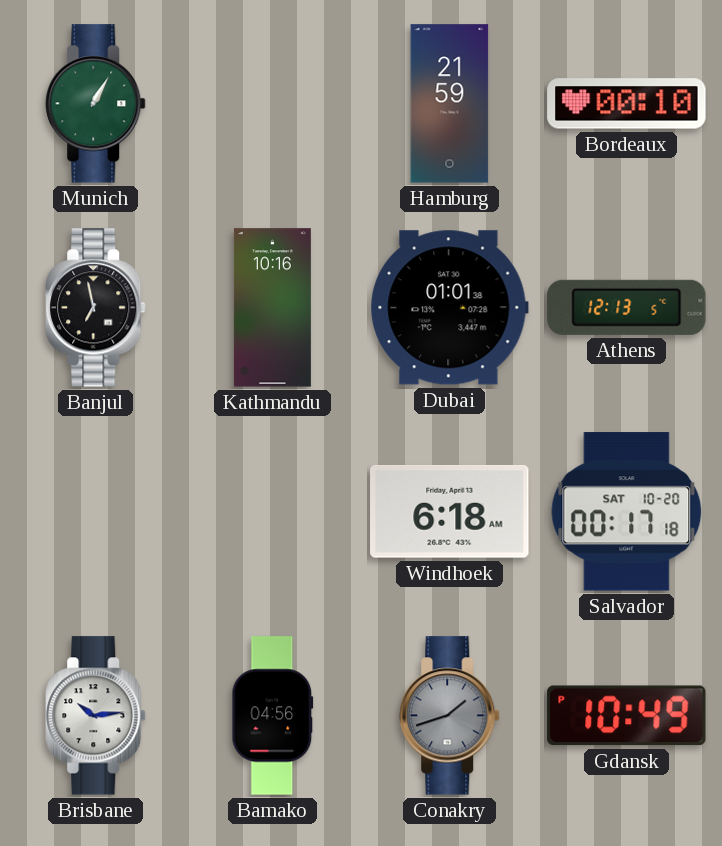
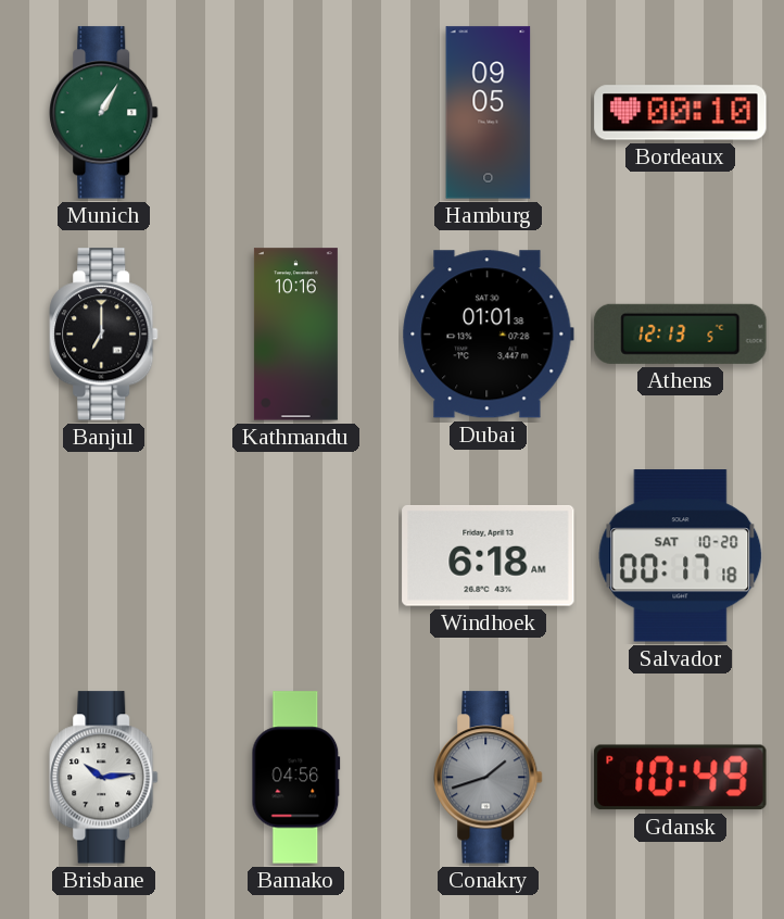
Hamburg: 21:59 -> 09:05 (489, 113)
Banjul: 6:58 -> 7:00 (104, 335)
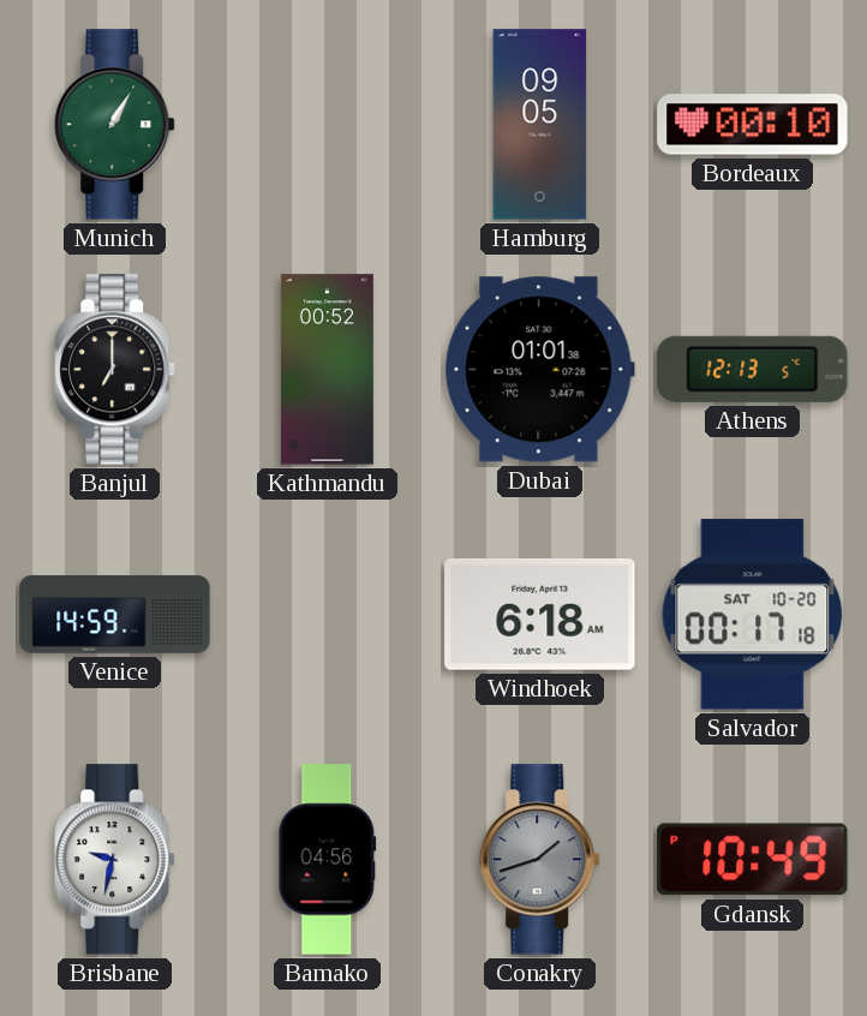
Kathmandu: 10:16 -> 00:52 (327, 370)
Venice: none -> 14:59 (115, 615)
Brisbane: 10:14 -> 9:32 (115, 860)
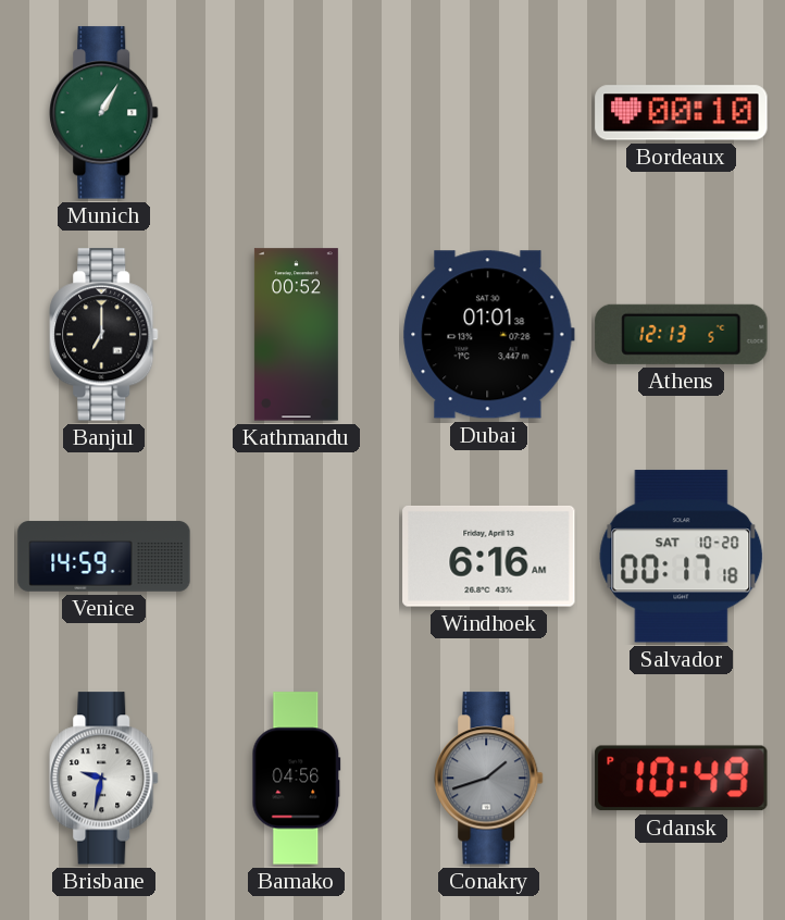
Hamburg: 09:05 -> none (540, 125)
Windhoek: 6:18 -> 6:16 (489, 557)
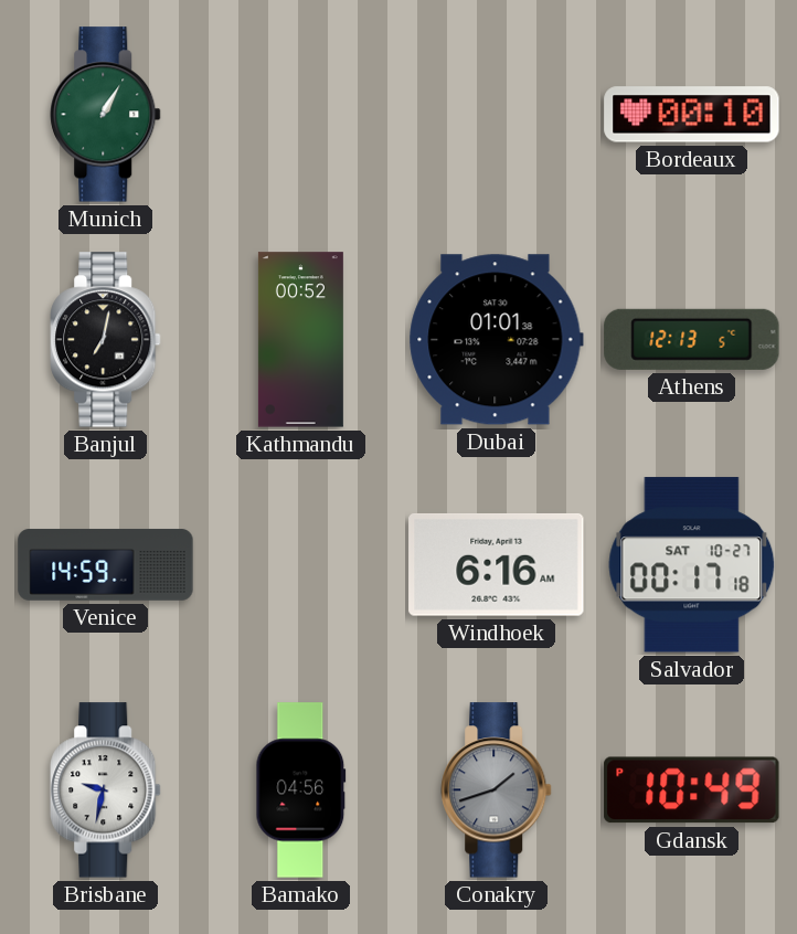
Banjul: 7:00 -> 7:02 (106, 340)
Salvador date: SAT 10-20 -> SAT 10-27 (692, 565)
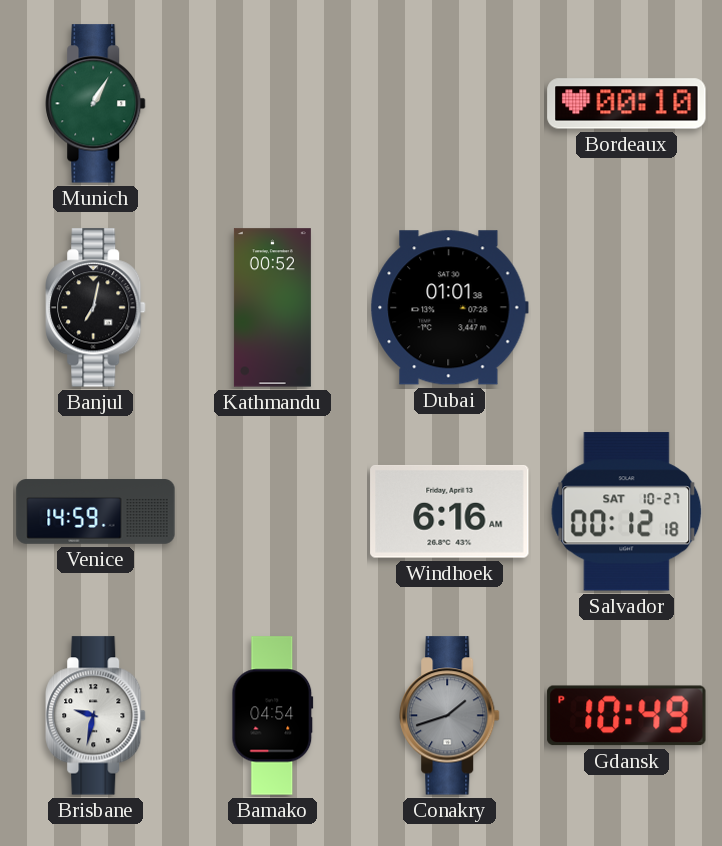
Athens: 12:13 -> none (692, 339)
Salvador: 00:17 -> 00:12 (627, 512)
Bamako: 04:56 -> 04:54 (273, 716)
